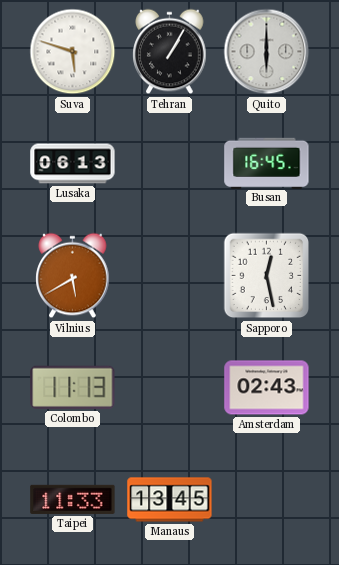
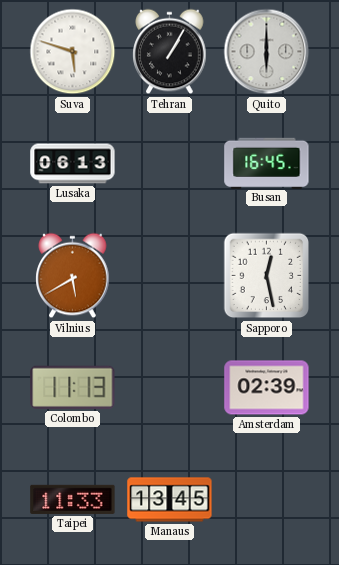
Amsterdam: 02:43 -> 02:39 (267, 388)
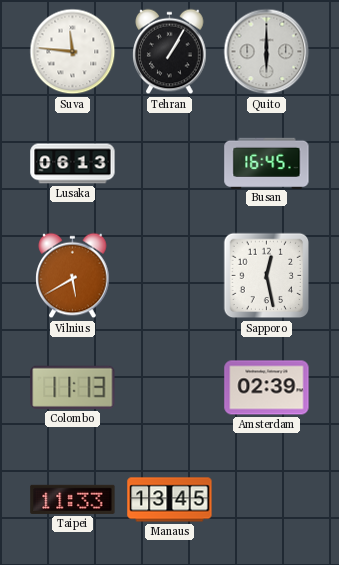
Suva: 5:48 -> 11:46 (73, 52)
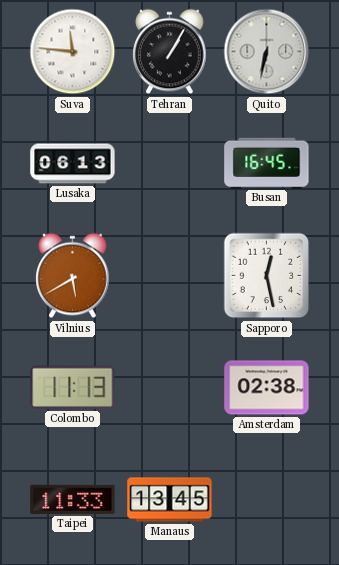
Quito: 6:00 -> 6:32 (267, 52)
Amsterdam: 02:39 -> 02:38 (267, 388)
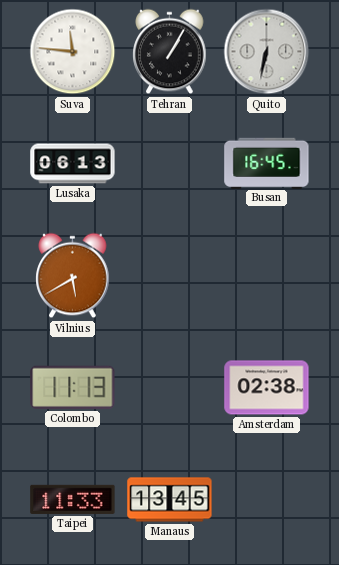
Sapporo: 12:28 -> none (267, 276)
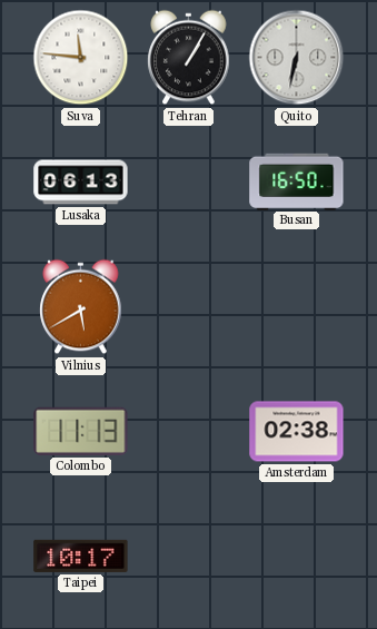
Busan: 16:45 -> 16:50 (297, 181)
Taipei: 11:33 -> 10:17 (81, 556)
Manaus: 13:45 -> none (170, 500)
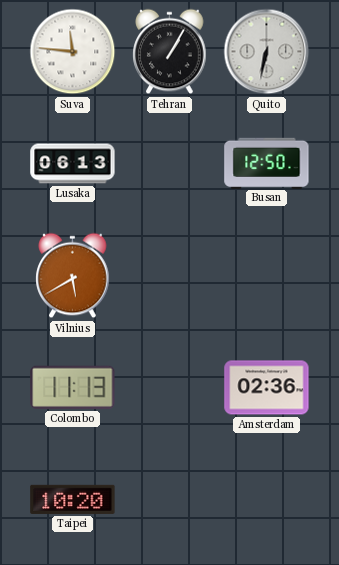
Busan: 16:50 -> 12:50 (267, 163)
Amsterdam: 02:38 -> 02:36 (267, 388)
Taipei: 10:17 -> 10:20 (73, 499)
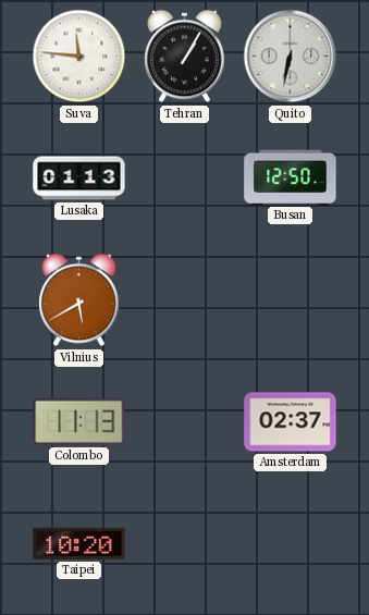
Lusaka: 06:13 -> 01:13 (79, 179)
Amsterdam: 02:36 -> 02:37 (291, 422)
